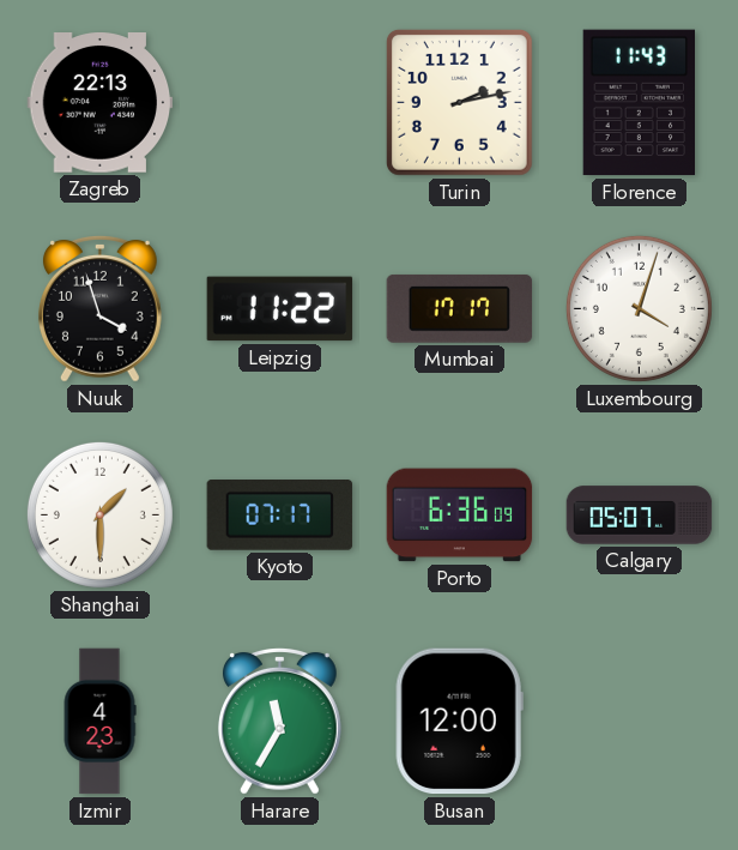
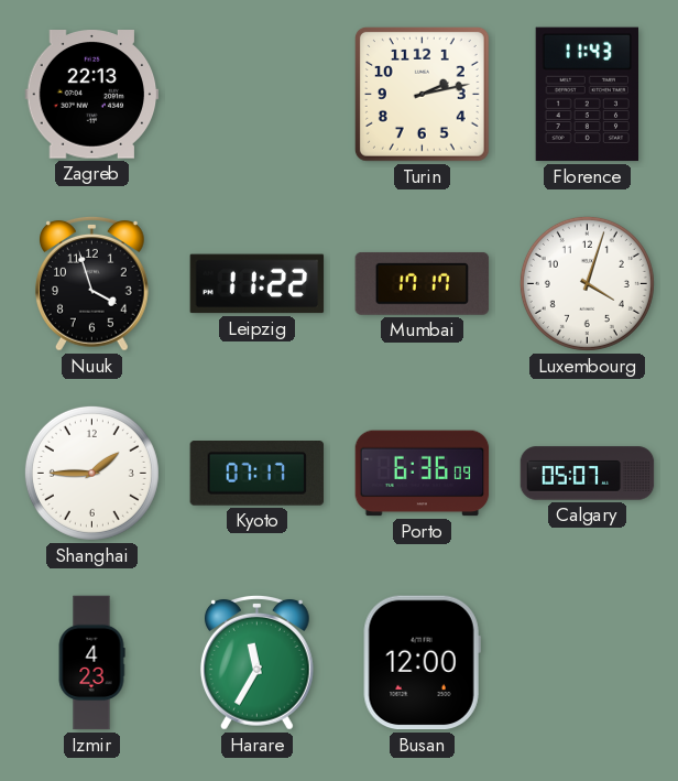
Shanghai: 1:30 -> 1:45 (91, 473)
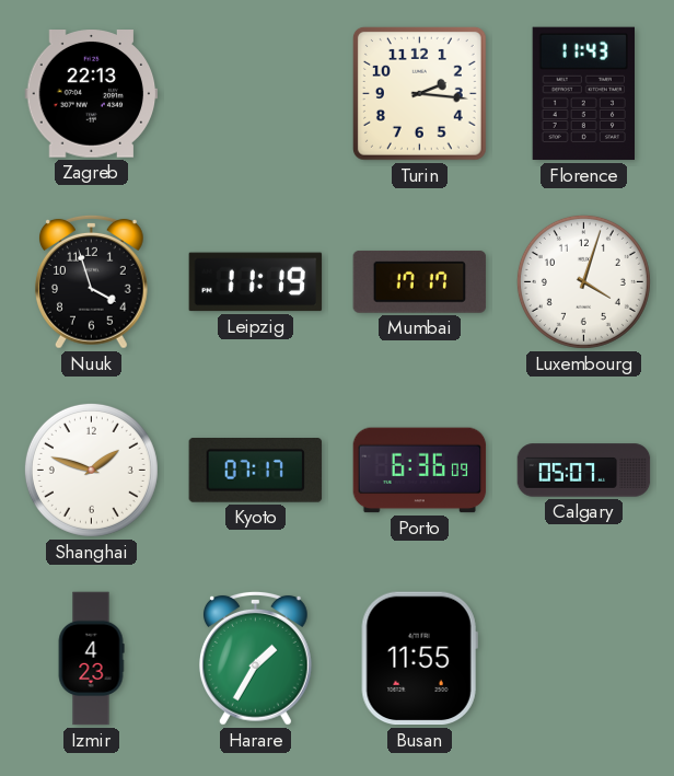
Turin: 2:13 -> 2:16 (419, 93)
Leipzig: 11:22 -> 11:19 (256, 282)
Shanghai: 1:45 -> 1:48 (91, 470)
Harare: 11:35 -> 1:35 (256, 659)
Busan: 12:00 -> 11:55 (419, 659)
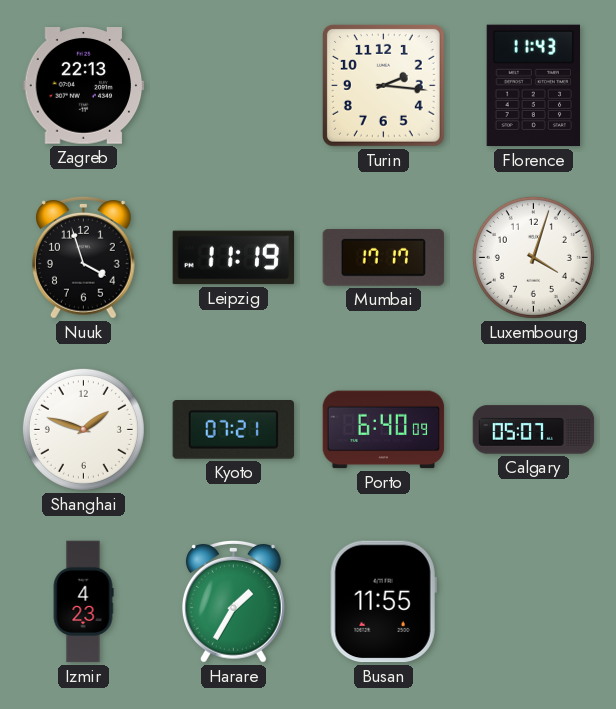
Kyoto: 07:17 -> 07:21 (234, 430)
Porto: 6:36 -> 6:40 (384, 430)
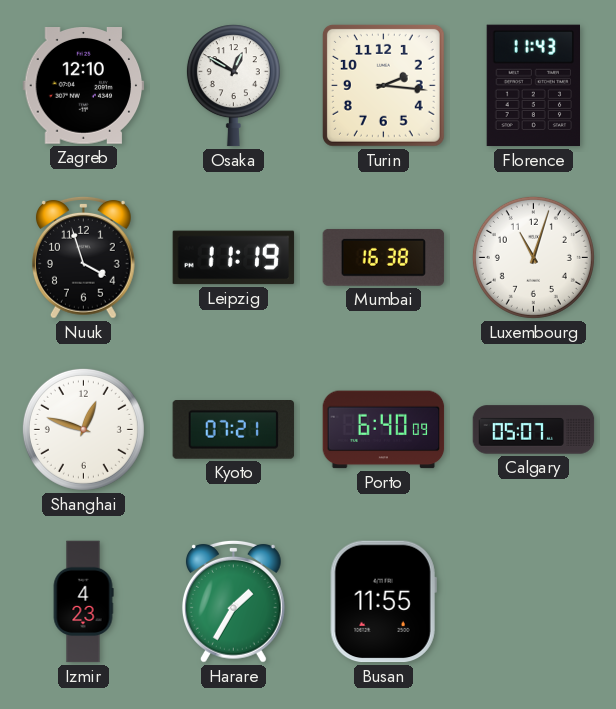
Zagreb: 22:13 -> 12:10 (84, 86)
Osaka: none -> 12:50 (233, 86)
Mumbai: 17:17 -> 16:38 (384, 257)
Luxembourg: 4:03 -> 11:03 (533, 257)
Shanghai: 1:48 -> 12:48 (83, 429)
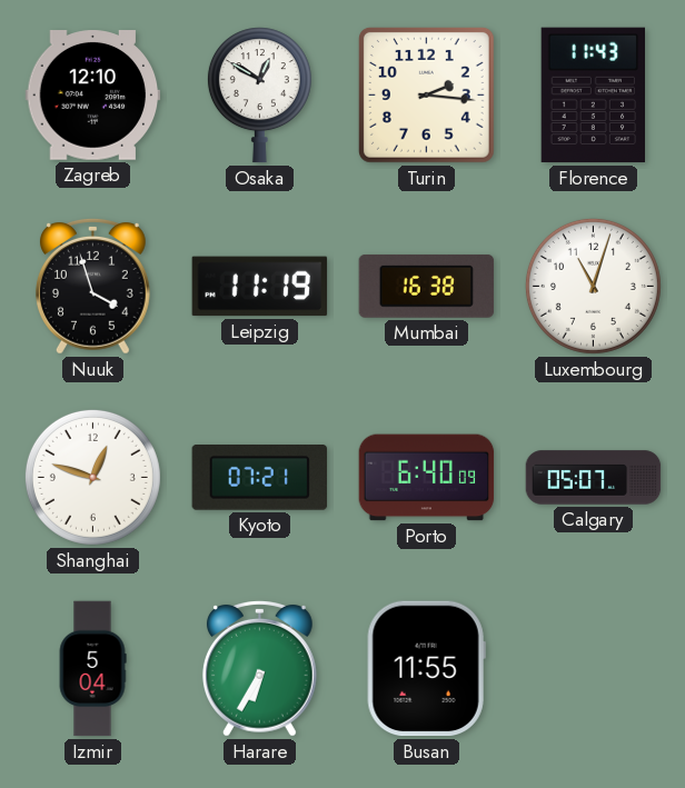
Izmir: 4:23 -> 5:04 (92, 669)
Harare: 1:35 -> 6:35 (260, 669)
